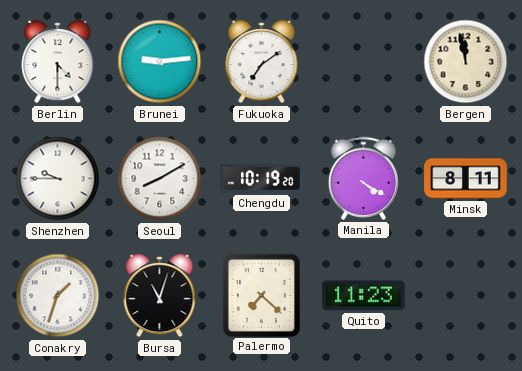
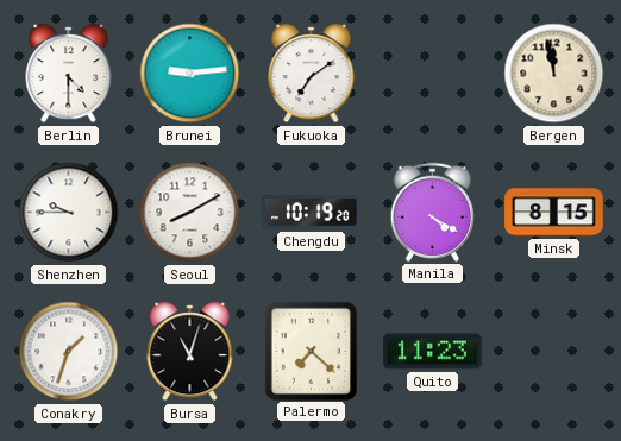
Minsk: 8:11 -> 8:15 (554, 213)
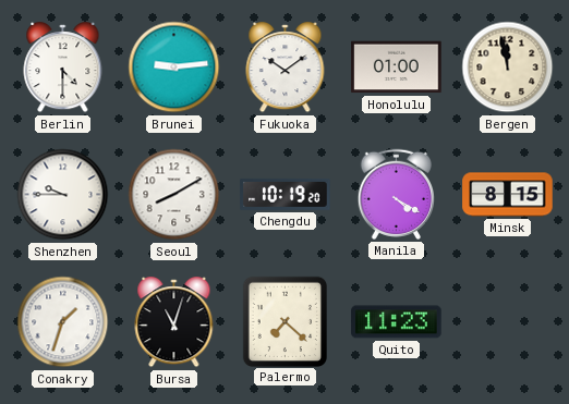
Fukuoka: 7:09 -> 10:09 (286, 68)
Honolulu: none -> 01:00 (397, 68)
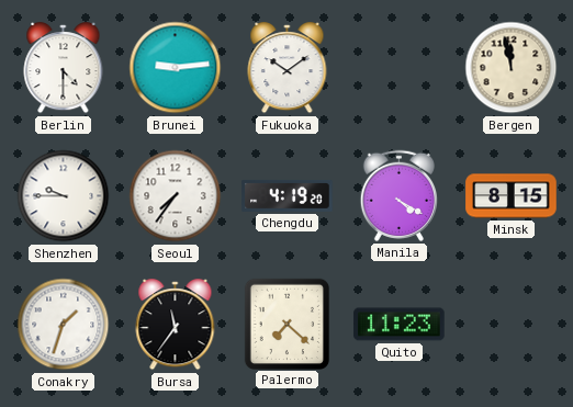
Honolulu: 01:00 -> none (397, 68)
Seoul: 8:10 -> 7:36 (176, 196)
Chengdu: 10:19 -> 4:19 (288, 195)
Bursa: 11:03 -> 11:36 (176, 325)
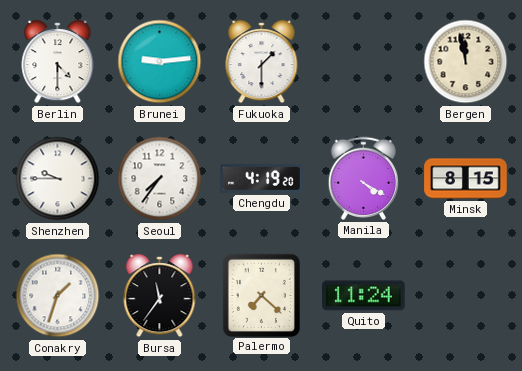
Fukuoka: 10:09 -> 1:30 (262, 62)
Quito: 11:23 -> 11:24 (364, 296)
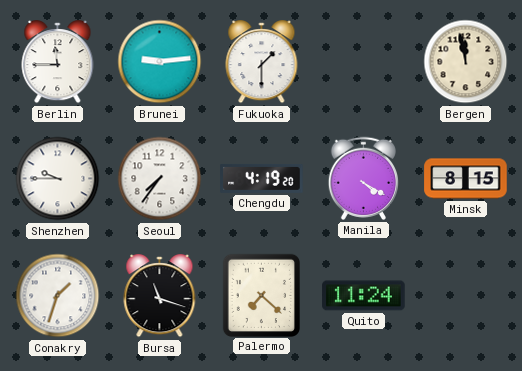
Berlin: 4:30 -> 11:45 (58, 62)
Bursa: 11:36 -> 11:18 (160, 296)
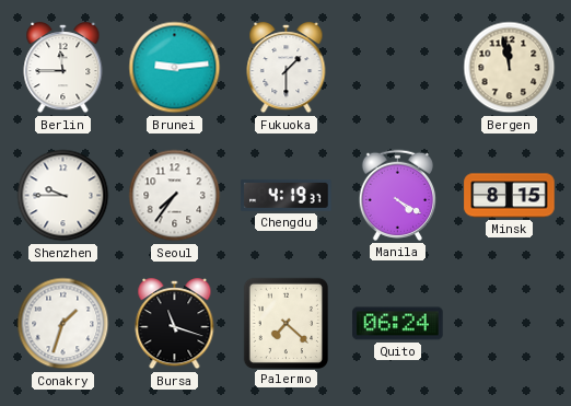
Chengdu: 4:19:20 -> 4:19:37 (287, 195)
Quito: 11:24 -> 06:24 (398, 324)
